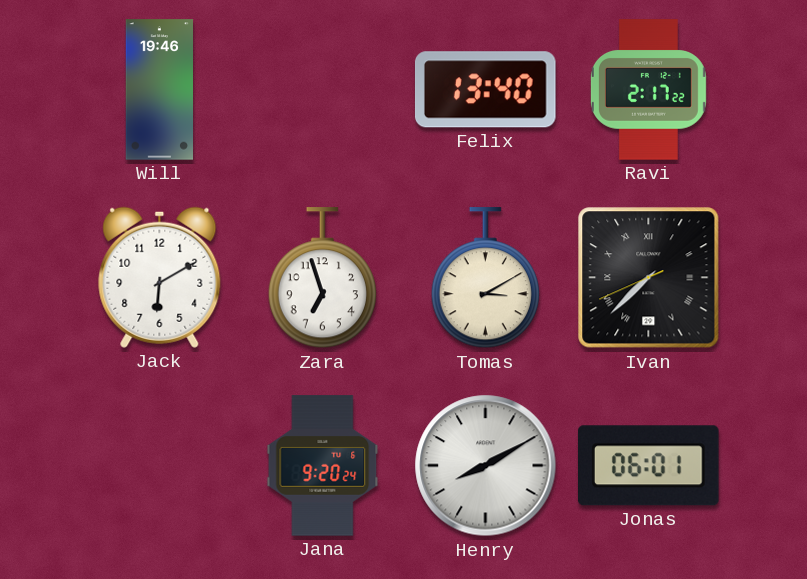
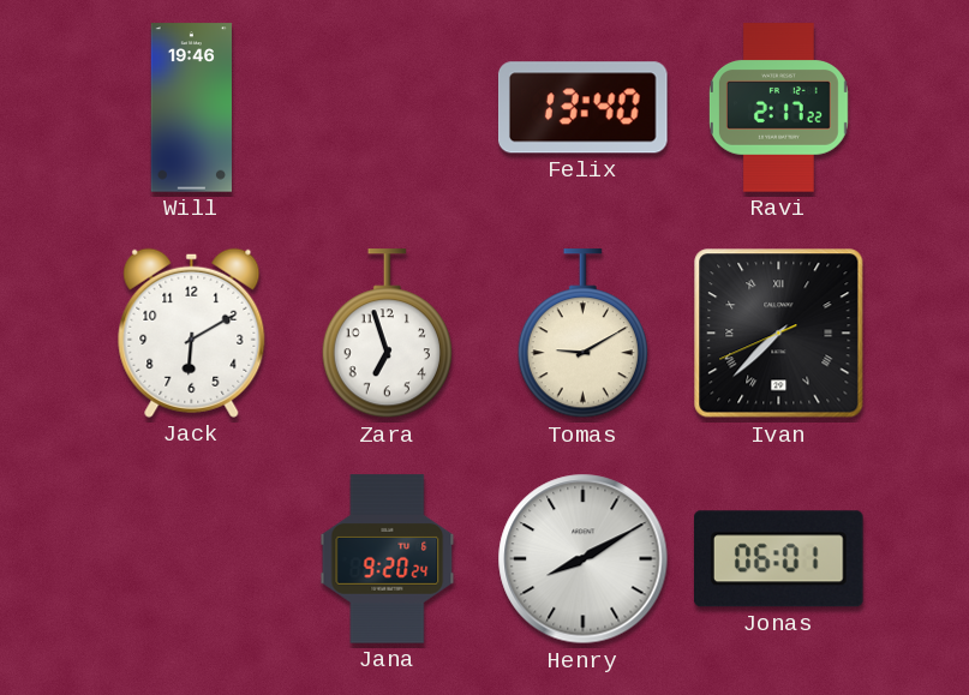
Tomas: 3:10 -> 9:10 (582, 334)
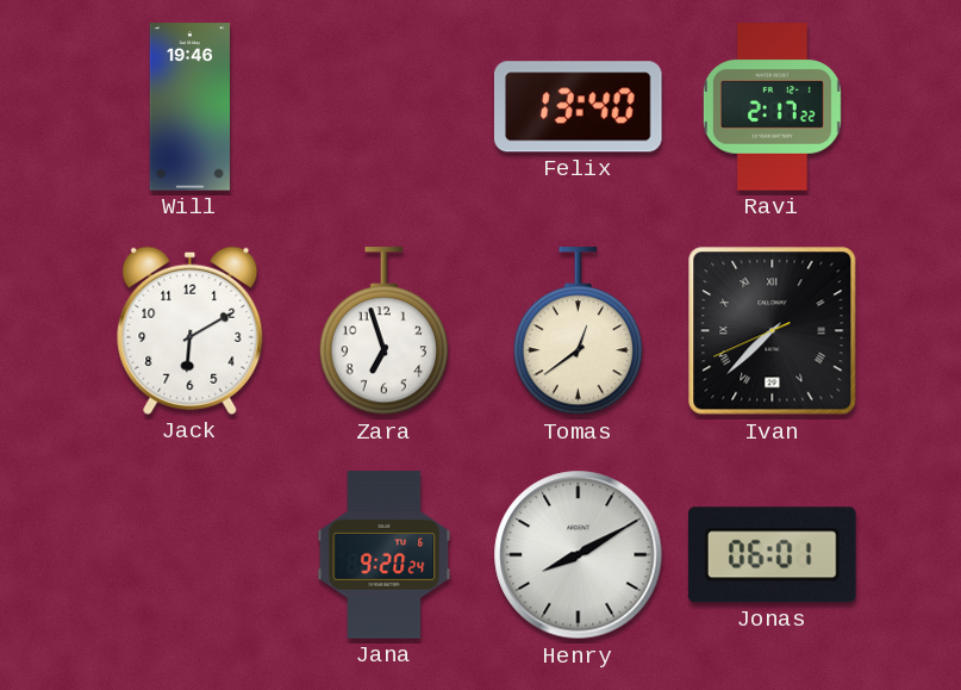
Tomas: 9:10 -> 12:39 (578, 331)
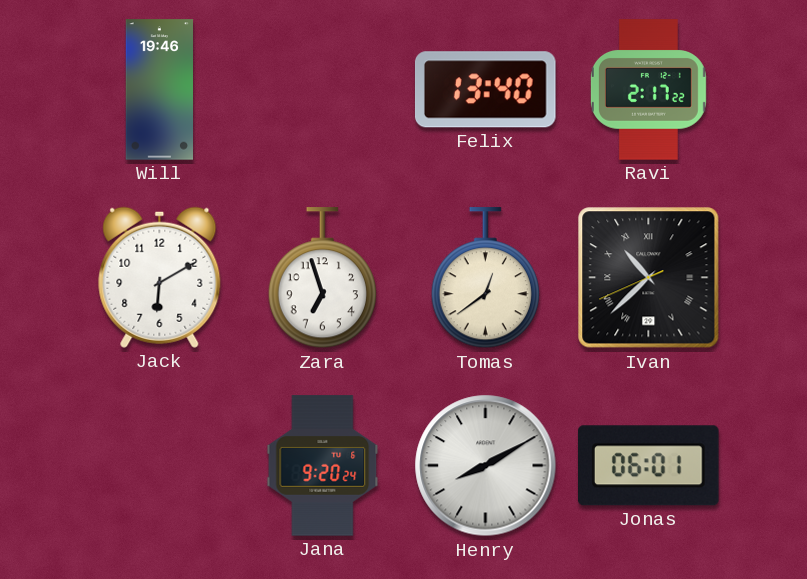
Ivan: 7:37 -> 10:37 (649, 278)
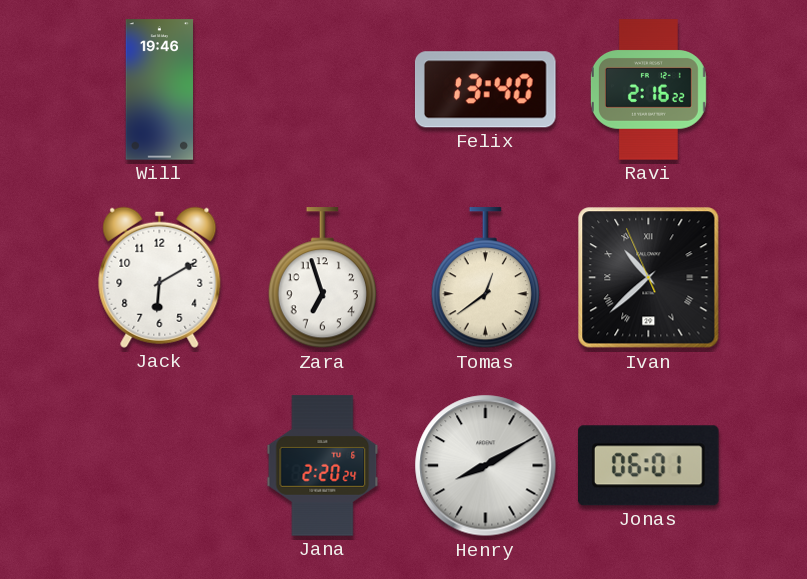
Ravi: 2:17 -> 2:16 (648, 90)
Ivan: 10:37:41 -> 10:37:56 (649, 278)
Jana: 9:20 -> 2:20 (323, 466)
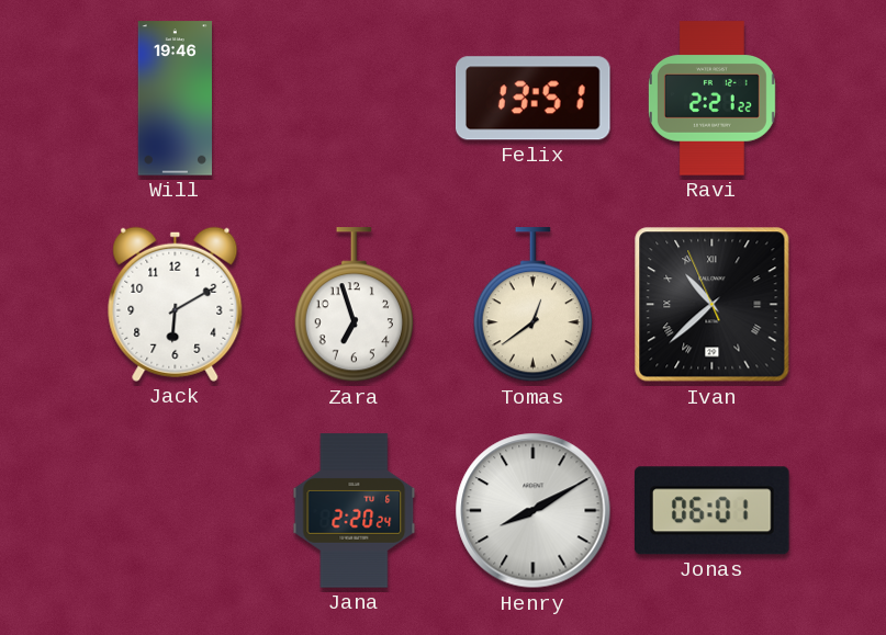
Felix: 13:40 -> 13:51 (534, 99)
Ravi: 2:16 -> 2:21 (711, 99)
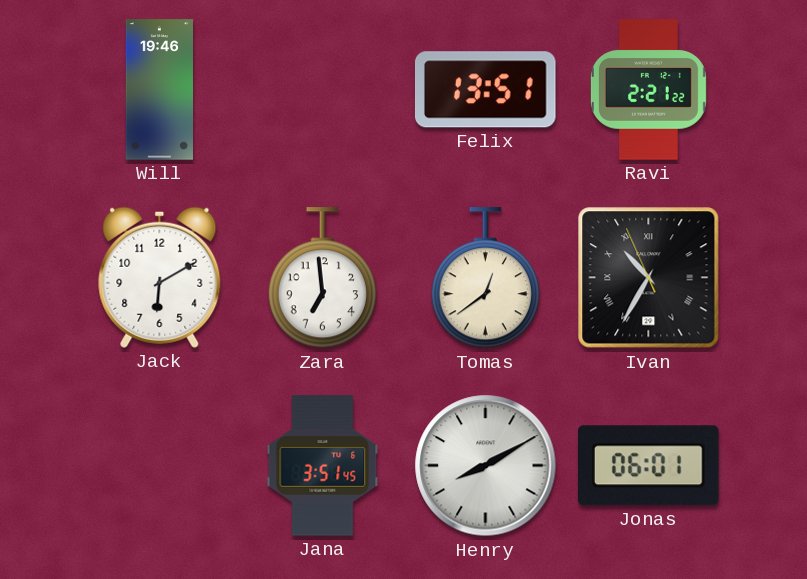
Zara: 6:57 -> 6:59 (322, 278)
Ivan: 10:37 -> 10:34 (649, 278)
Jana: 2:20 -> 3:51 (323, 466)
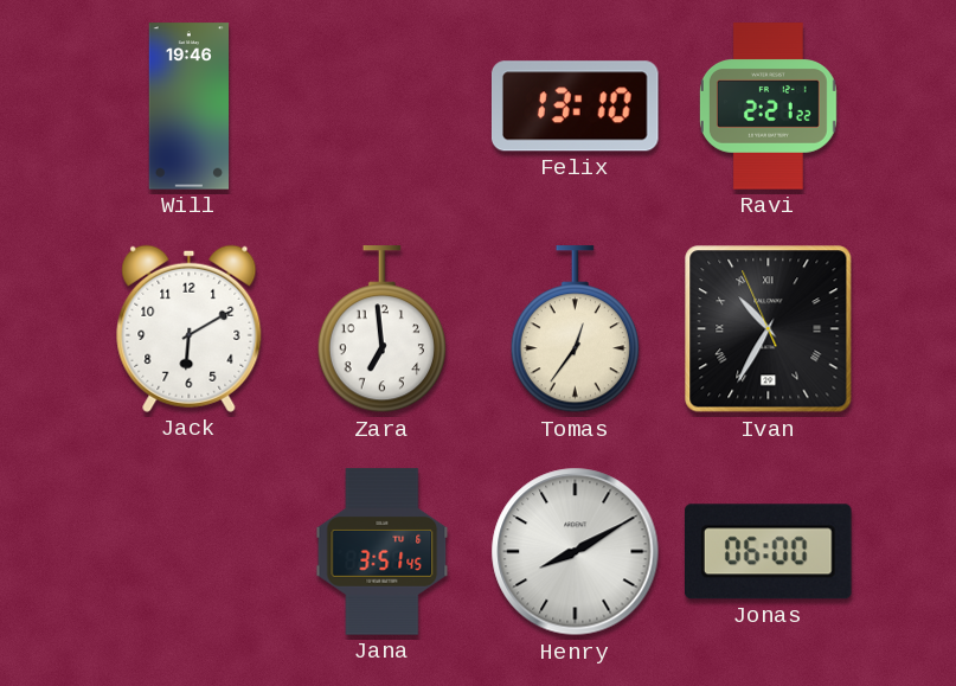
Felix: 13:51 -> 13:10 (576, 107)
Tomas: 12:39 -> 12:36 (575, 329)
Jonas: 06:01 -> 06:00 (769, 552)
